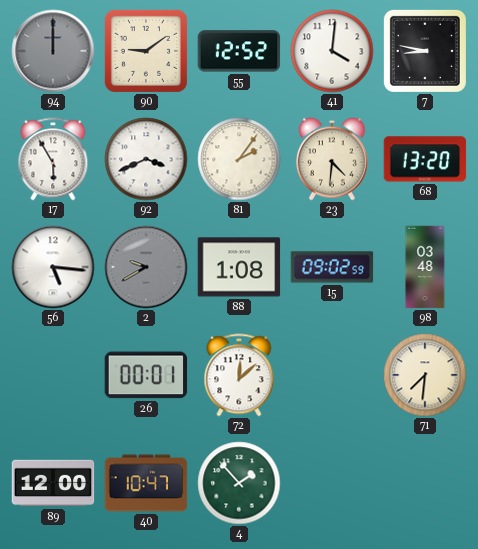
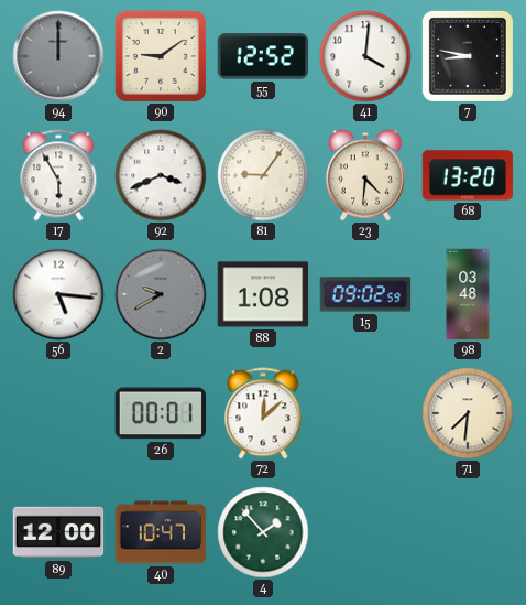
81: 2:06 -> 9:06 (263, 175)
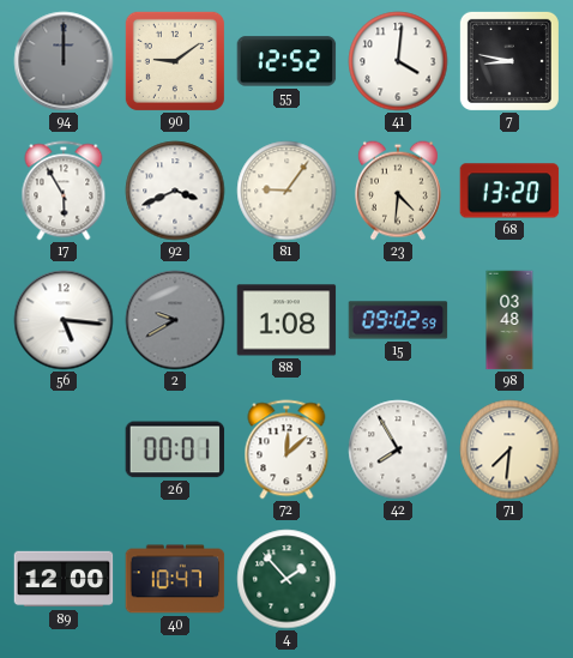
42: none -> 7:55 (398, 449)
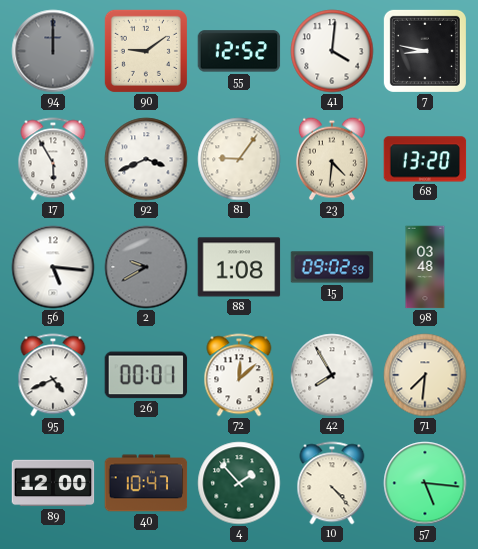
95: none -> 4:41 (53, 375)
10: none -> 4:23 (332, 483)
57: none -> 5:16 (425, 483)
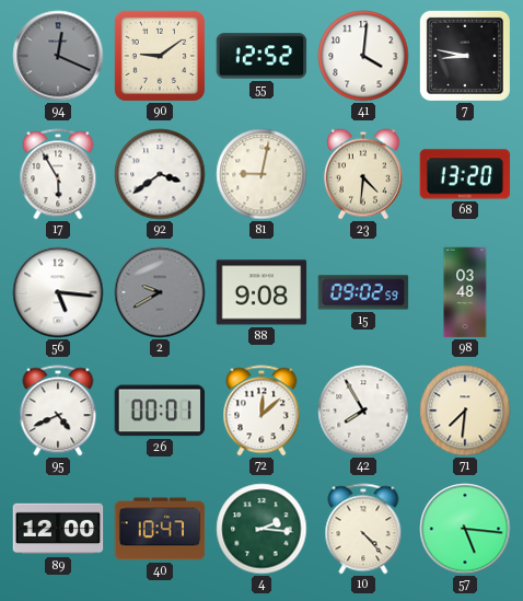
94: 12:00 -> 12:19 (58, 56)
92: 3:41 -> 3:39 (160, 174)
81: 9:06 -> 9:02 (261, 174)
88: 1:08 -> 9:08 (261, 292)
4: 1:53 -> 2:16 (261, 529)
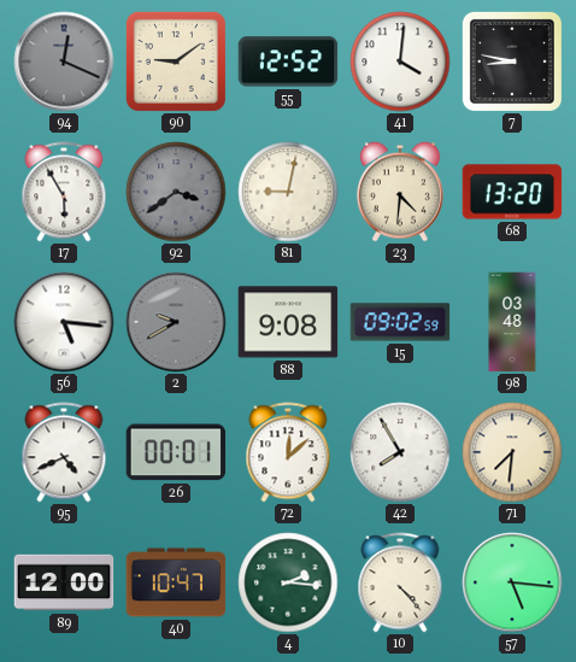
92 dial: white -> grey (176, 192)
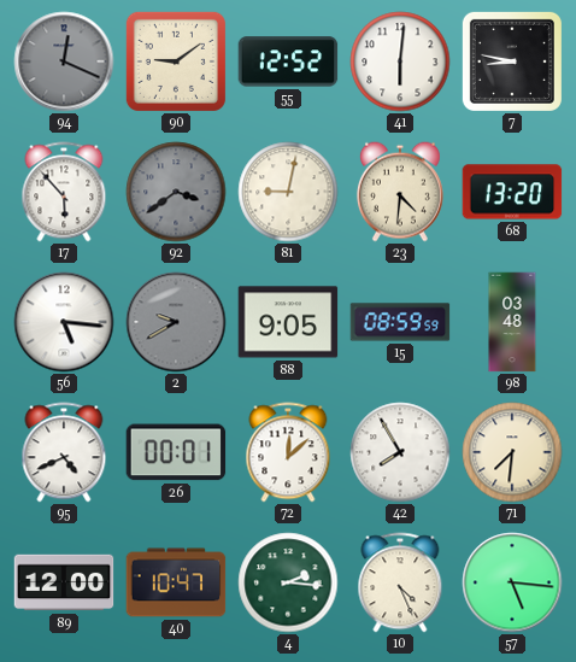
41: 4:01 -> 6:01 (400, 61)
17: 5:55 -> 5:53 (64, 192)
88: 9:08 -> 9:05 (288, 322)
15: 09:02 -> 08:59 (400, 322)
10: 4:23 -> 4:26 (400, 582)
